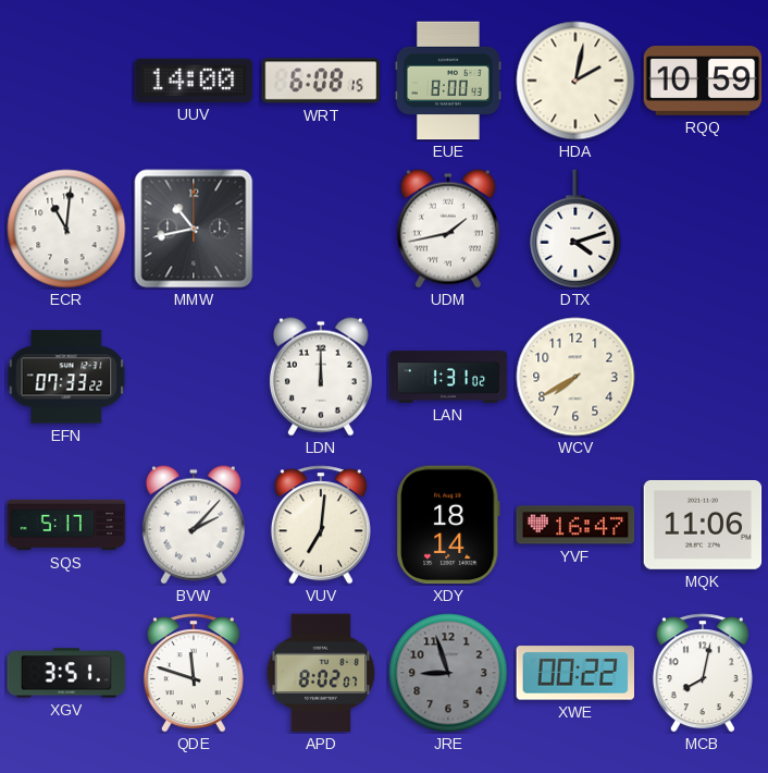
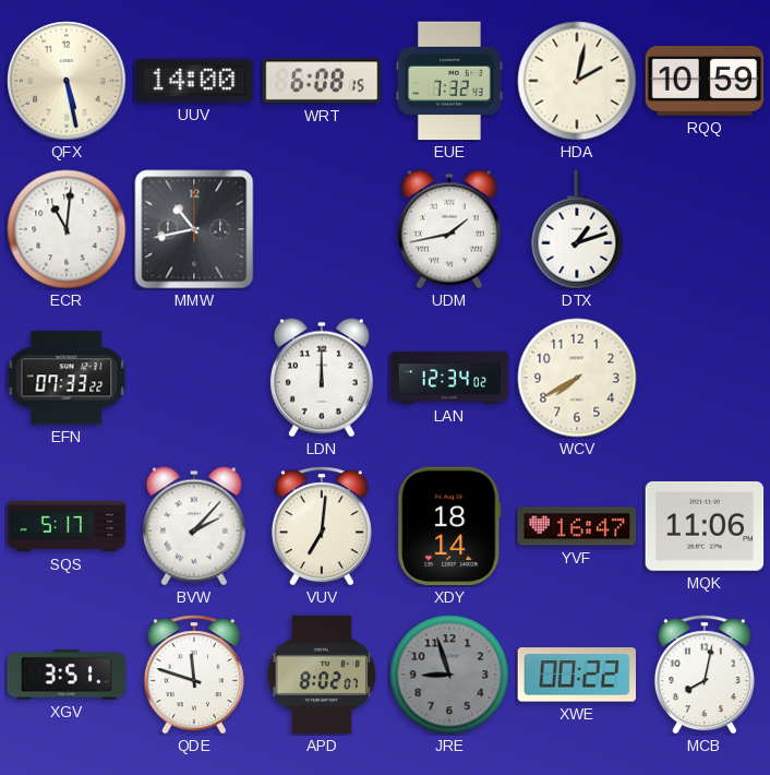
QFX: none -> 5:28 (67, 81)
EUE: 8:00 -> 7:32 (449, 81)
DTX: 4:12 -> 1:12 (577, 229)
LAN: 1:31 -> 12:34 (449, 378)
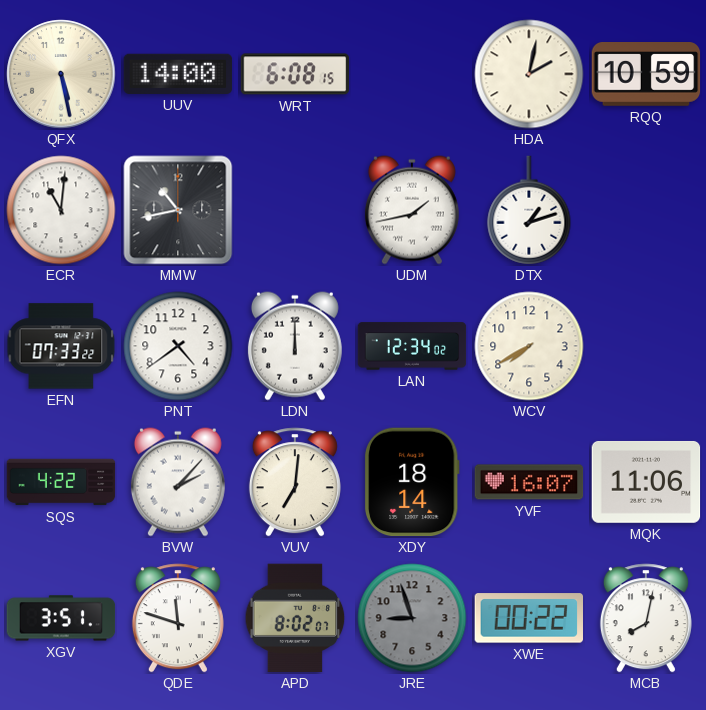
EUE: 7:32 -> none (449, 81)
PNT: none -> 4:39 (178, 346)
SQS: 5:17 -> 4:22 (61, 482)
YVF: 16:47 -> 16:07 (529, 482)
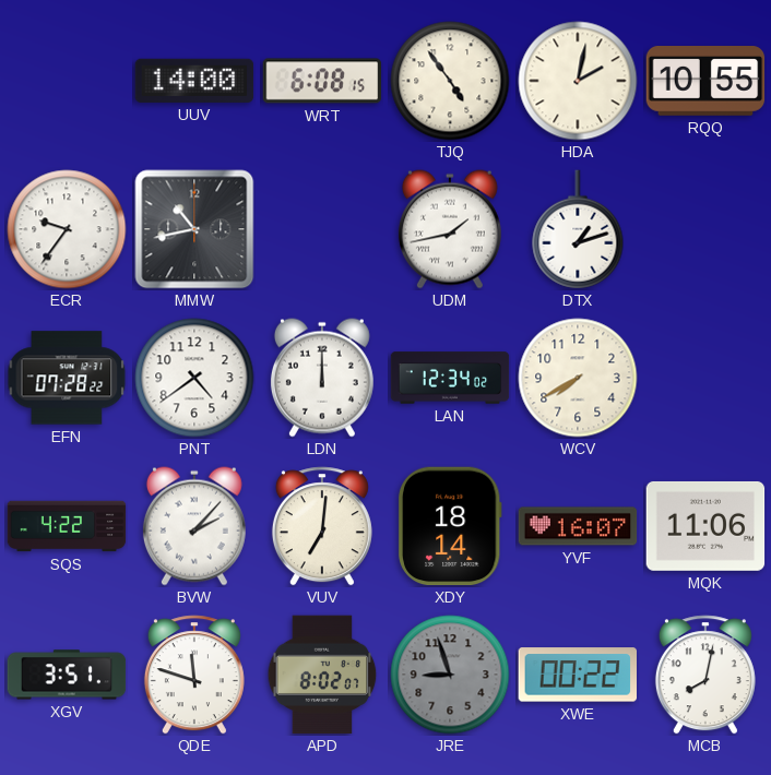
QFX: 5:28 -> none (61, 74)
TJQ: none -> 4:54 (450, 81)
RQQ: 10:59 -> 10:55 (705, 82)
ECR: 11:01 -> 9:36 (67, 229)
EFN: 07:33 -> 07:28 (67, 378)
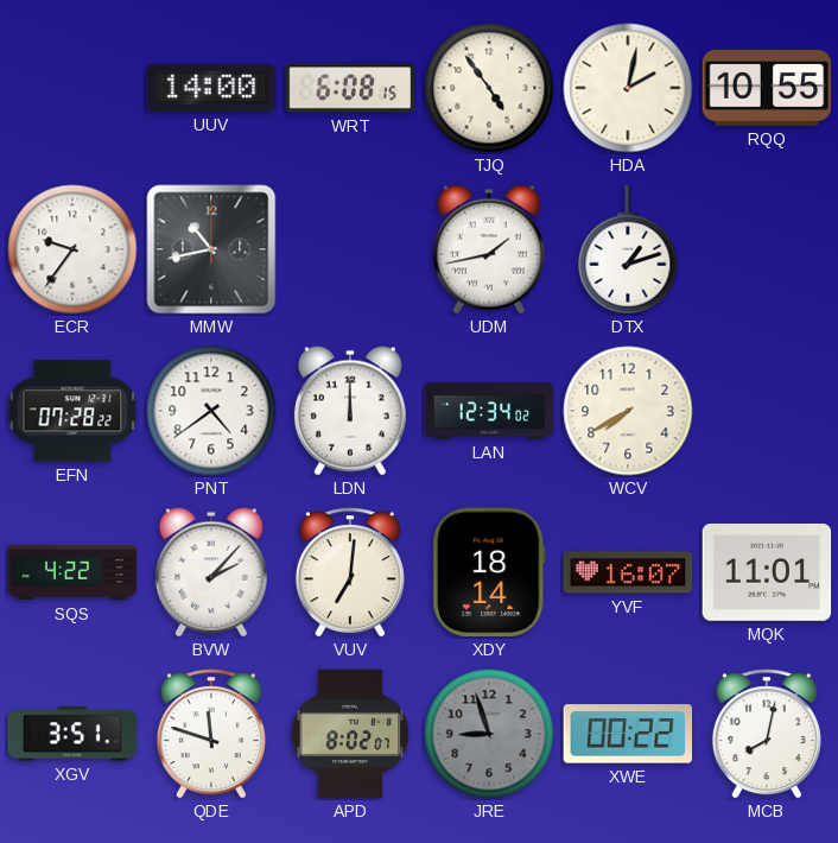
MQK: 11:06 -> 11:01 (767, 572)
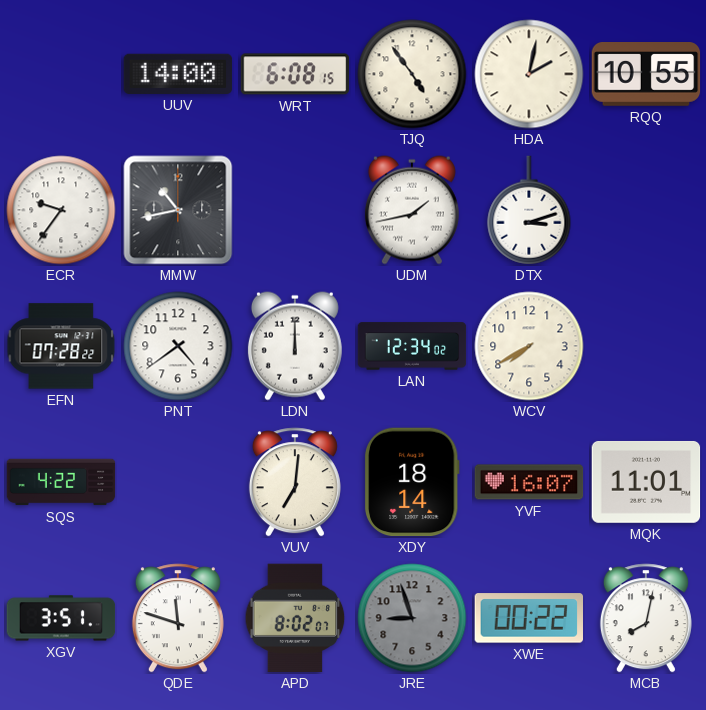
DTX: 1:12 -> 3:12 (529, 210)
BVW: 2:07 -> none (211, 572)
